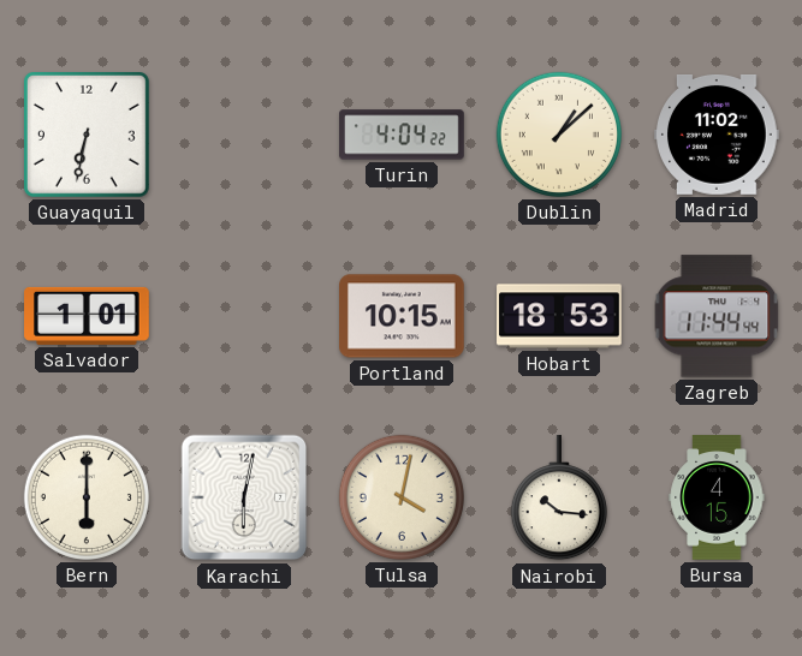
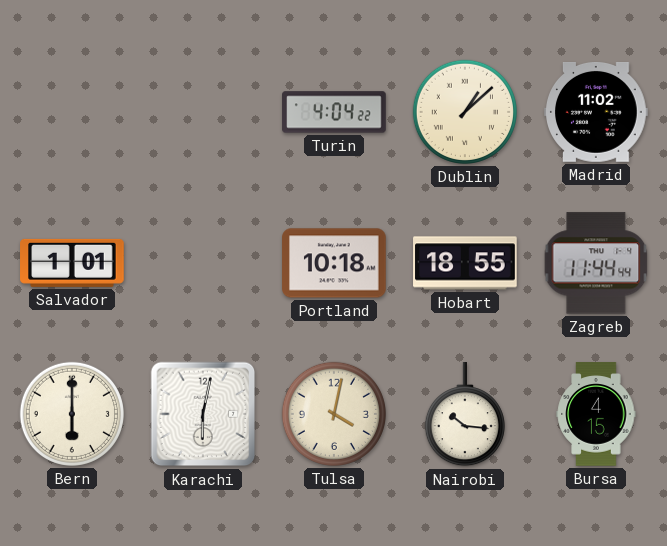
Guayaquil: 6:32 -> none (87, 135)
Portland: 10:15 -> 10:18 (334, 263)
Hobart: 18:53 -> 18:55 (465, 263)
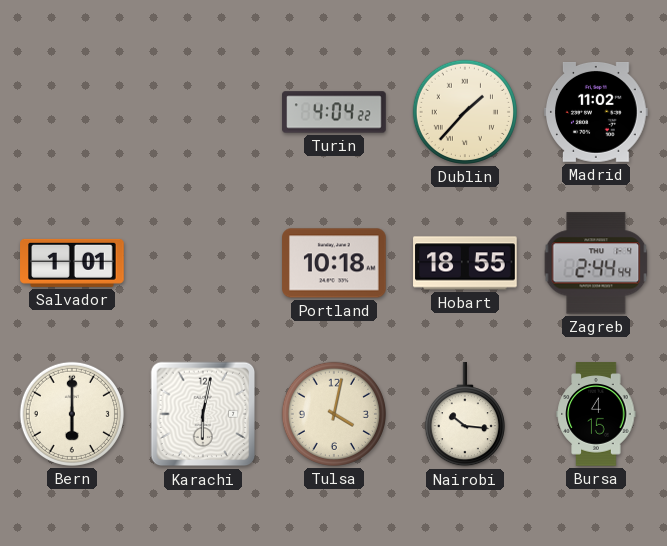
Dublin: 1:08 -> 1:37 (465, 112)
Zagreb: 11:44 -> 2:44 (596, 263)
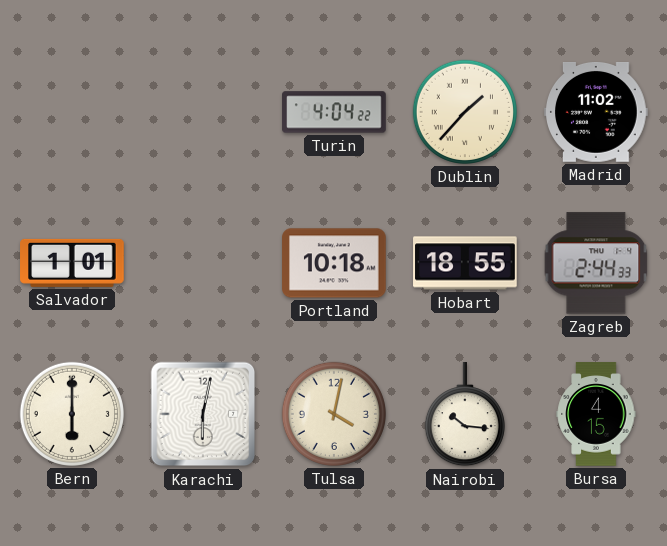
Zagreb: 2:44:44 -> 2:44:33 (596, 263)
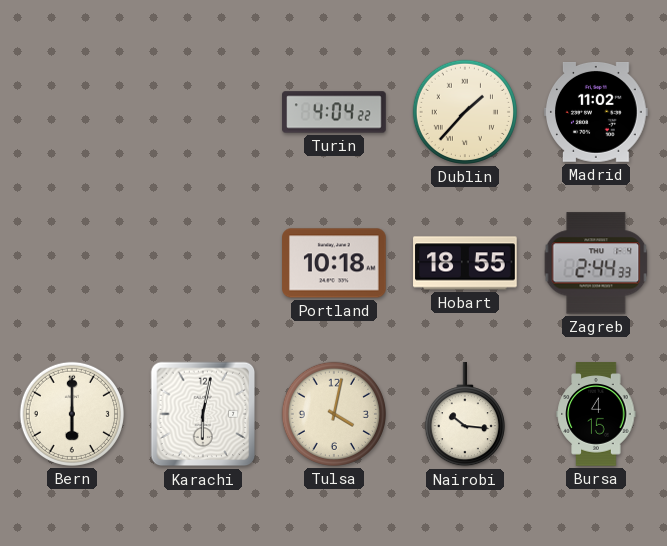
Salvador: 1:01 -> none (72, 263)
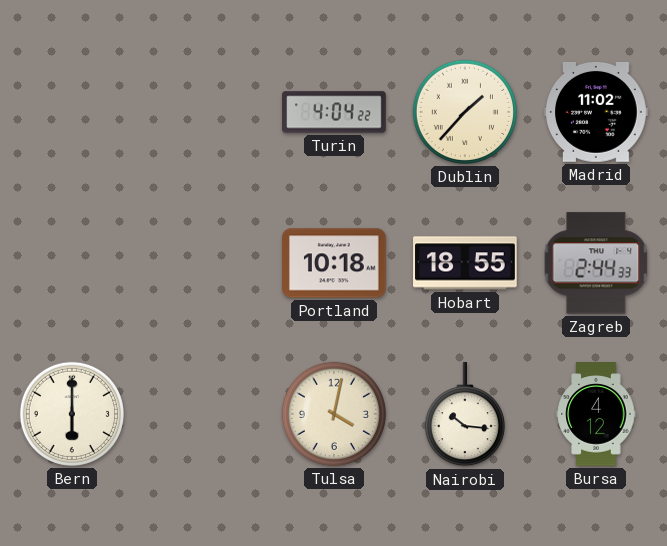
Karachi: 6:02 -> none (203, 414)
Bursa: 4:15 -> 4:12 (596, 414)
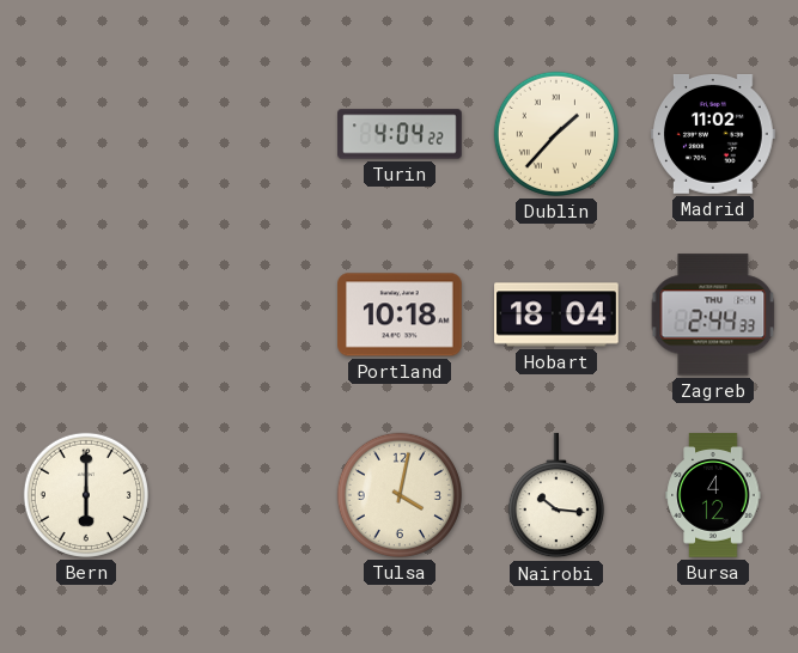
Hobart: 18:55 -> 18:04 (556, 315)
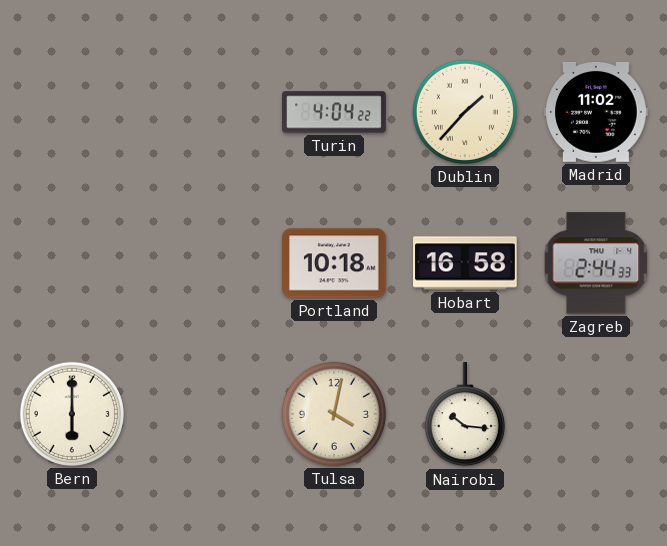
Hobart: 18:04 -> 16:58 (465, 263)
Bursa: 4:12 -> none (713, 495)
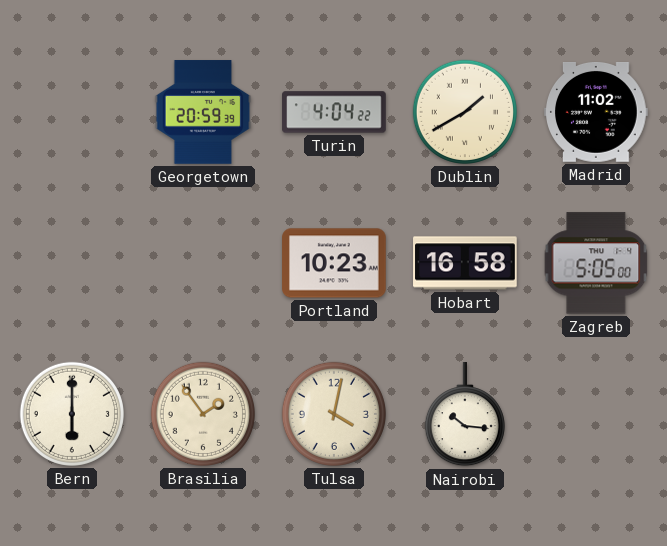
Georgetown: none -> 20:59 (203, 112)
Dublin: 1:37 -> 1:40 (465, 112)
Portland: 10:18 -> 10:23 (334, 263)
Zagreb: 2:44 -> 5:05 (596, 263)
Brasilia: none -> 1:54 (203, 414)
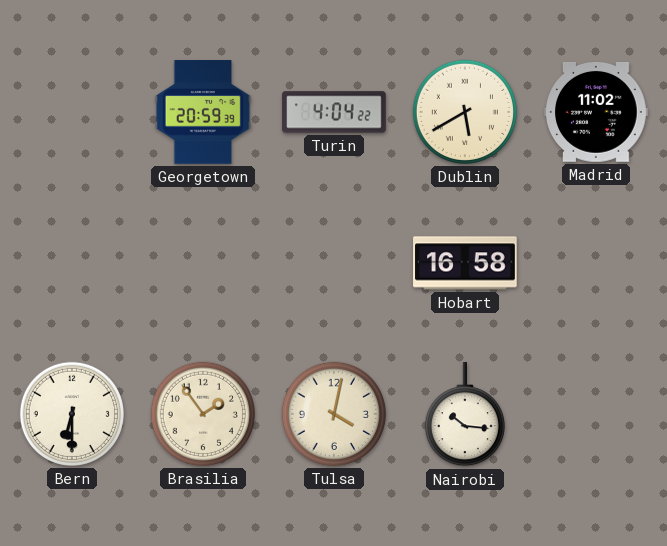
Dublin: 1:40 -> 5:40 (465, 112)
Portland: 10:23 -> none (334, 263)
Zagreb: 5:05 -> none (596, 263)
Bern: 6:00 -> 6:30 (72, 414)
